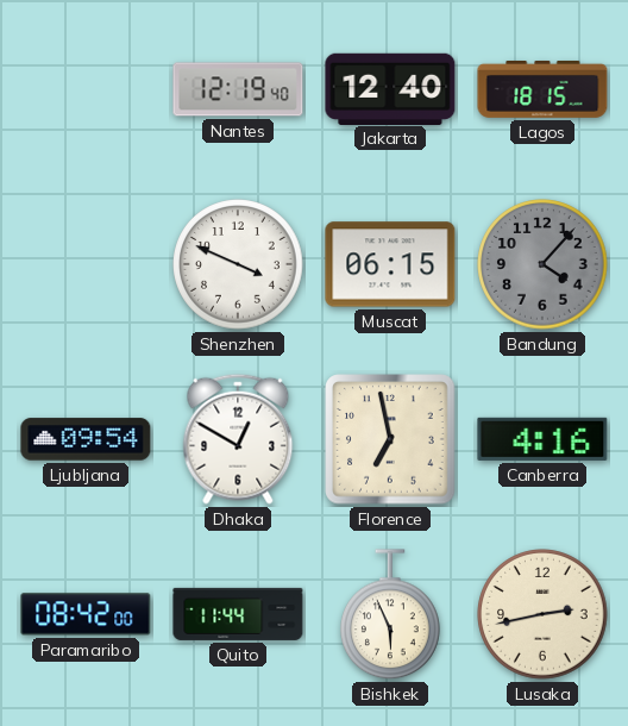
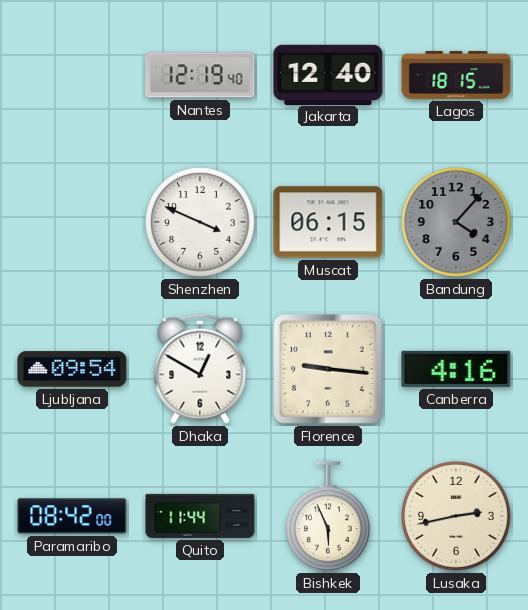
Florence: 6:58 -> 9:16 (328, 369)
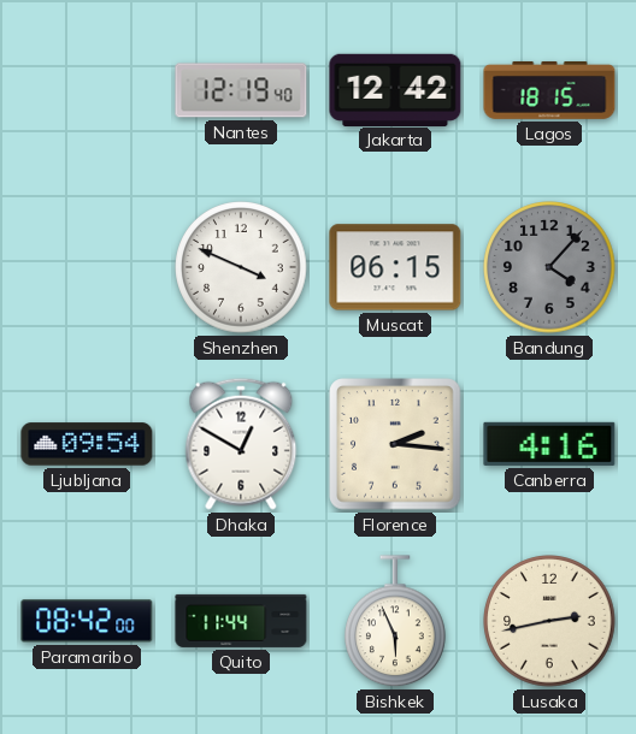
Jakarta: 12:40 -> 12:42 (395, 89)
Florence: 9:16 -> 2:16 (395, 444)
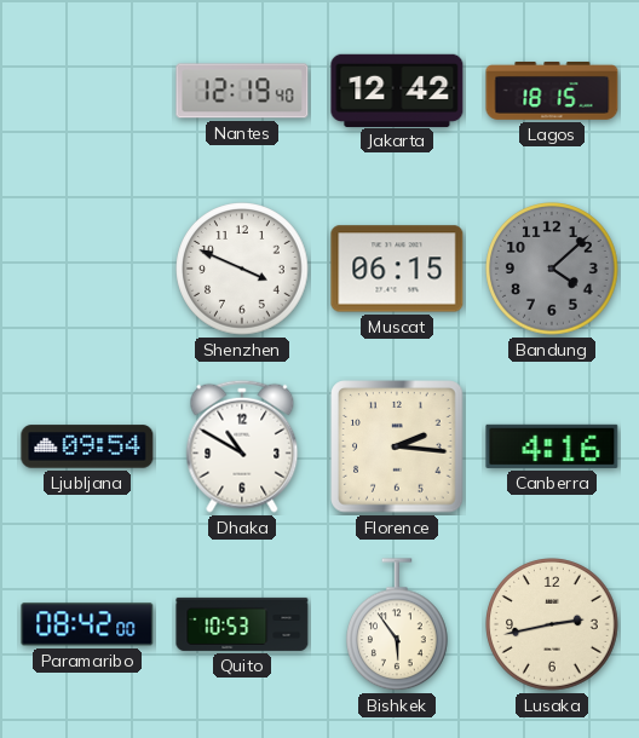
Bandung: 4:07 -> 4:08 (552, 269)
Dhaka: 12:50 -> 10:50 (242, 446)
Quito: 11:44 -> 10:53 (242, 624)
Bishkek: 5:56 -> 5:54 (398, 625)
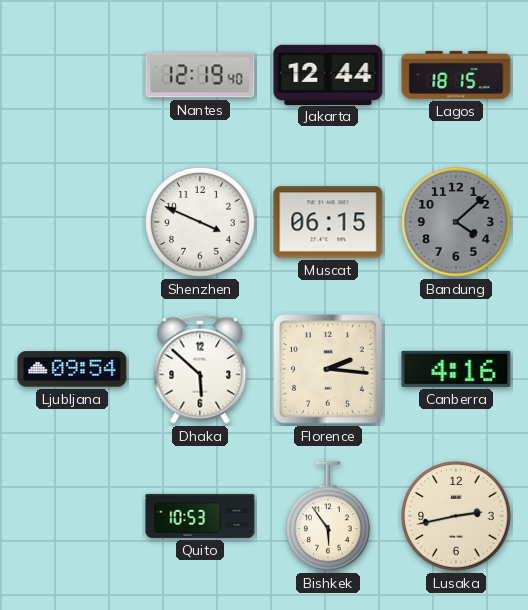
Jakarta: 12:42 -> 12:44 (328, 74)
Dhaka: 10:50 -> 5:52 (200, 369)
Paramaribo: 08:42 -> none (87, 624)
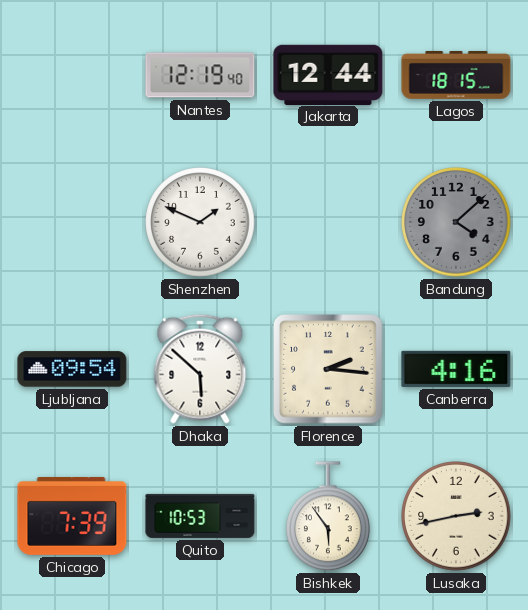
Shenzhen: 3:49 -> 1:49 (200, 222)
Muscat: 06:15 -> none (328, 222)
Chicago: none -> 7:39 (72, 516)
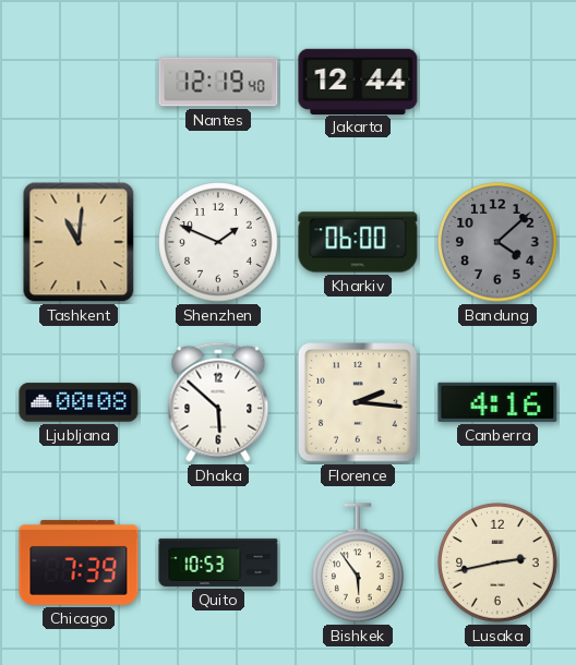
Lagos: 18:15 -> none (456, 75)
Tashkent: none -> 11:01 (79, 242)
Kharkiv: none -> 06:00 (358, 242)
Ljubljana: 09:54 -> 00:08 (79, 402)
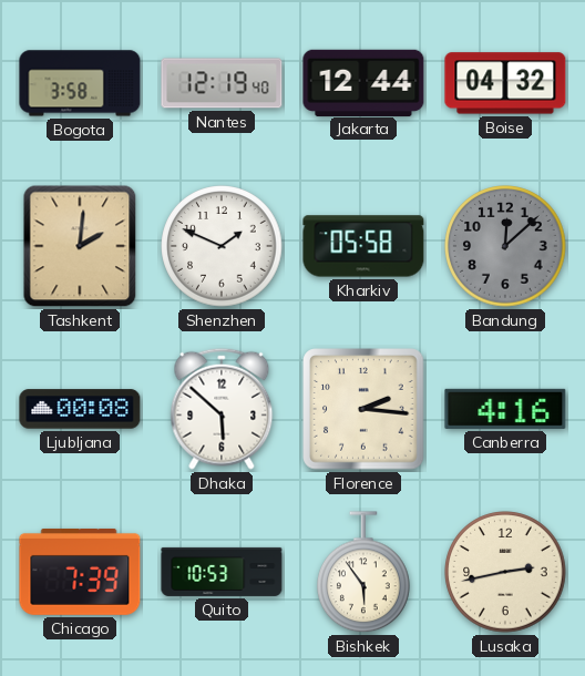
Bogota: none -> 3:58 (80, 83)
Boise: none -> 04:32 (505, 83)
Tashkent: 11:01 -> 2:01 (80, 246)
Kharkiv: 06:00 -> 05:58 (363, 246)
Bandung: 4:08 -> 12:08 (505, 246)
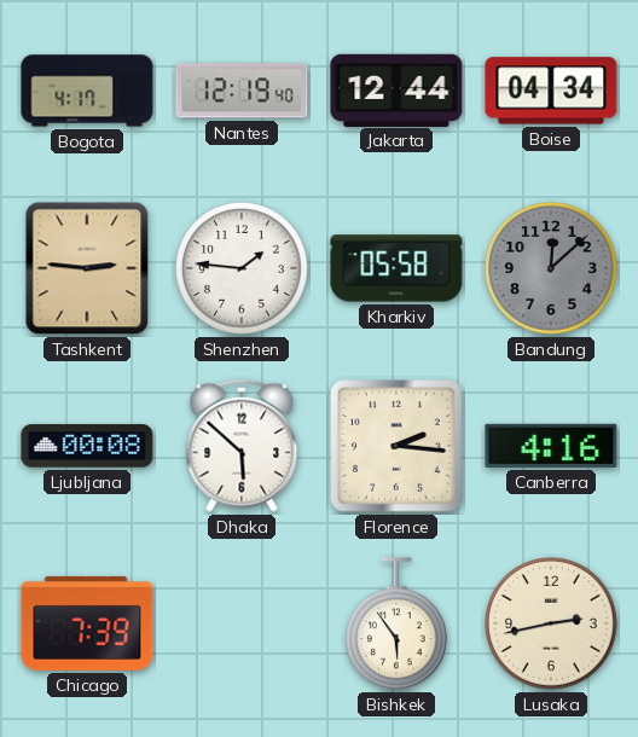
Bogota: 3:58 -> 4:17 (87, 91)
Boise: 04:32 -> 04:34 (551, 91)
Tashkent: 2:01 -> 2:46 (87, 268)
Shenzhen: 1:49 -> 1:46 (242, 268)
Quito: 10:53 -> none (222, 572)
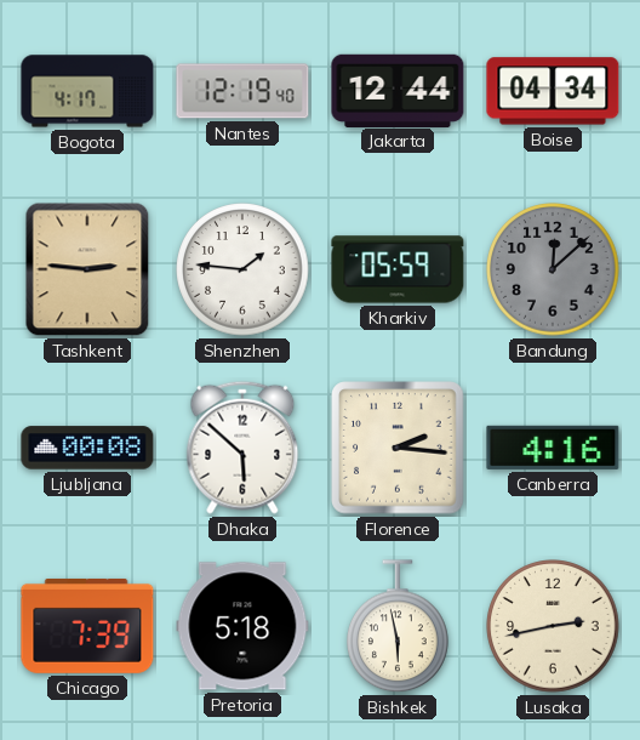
Kharkiv: 05:58 -> 05:59 (398, 269)
Pretoria: none -> 5:18 (242, 626)
Bishkek: 5:54 -> 5:58 (399, 627)
